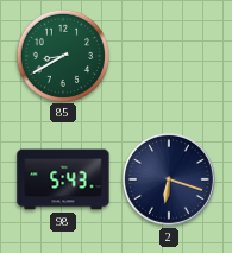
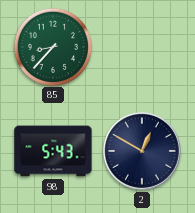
85: 8:40 -> 8:37 (52, 46)
2: 6:18 -> 12:50 (142, 151)
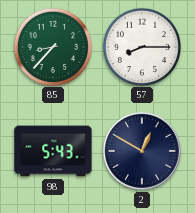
57: none -> 8:15 (141, 46)
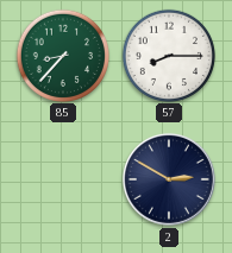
98: 5:43 -> none (53, 151)
2: 12:50 -> 2:50 (169, 179)
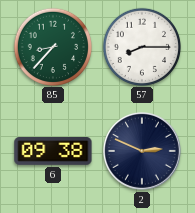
6: none -> 09:38 (53, 152)
2: 2:50 -> 2:49 (142, 151)
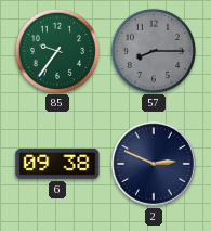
85: 8:37 -> 9:36 (56, 50)
57 dial: white -> grey (153, 50)
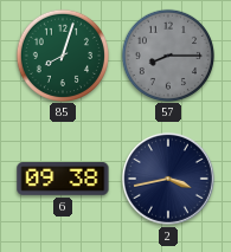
85: 9:36 -> 8:03 (62, 54)
2: 2:49 -> 3:43 (168, 179)
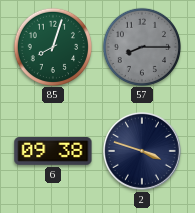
2: 3:43 -> 3:48 (142, 151)
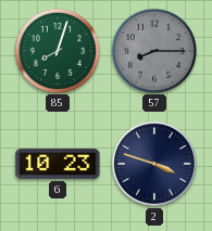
6: 09:38 -> 10:23 (58, 165)
